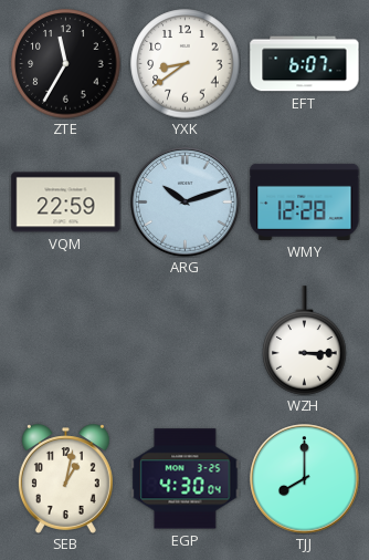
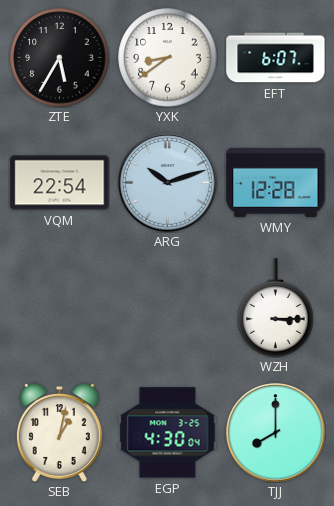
ZTE: 11:35 -> 5:35 (60, 58)
VQM: 22:59 -> 22:54 (60, 183)
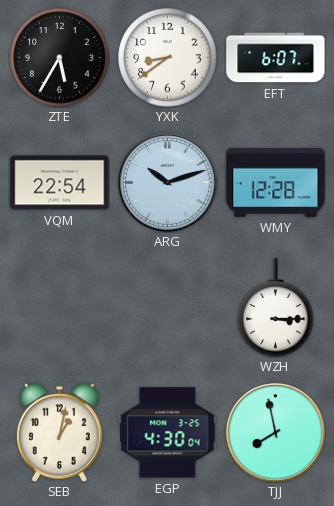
TJJ: 8:00 -> 7:58 (276, 433)
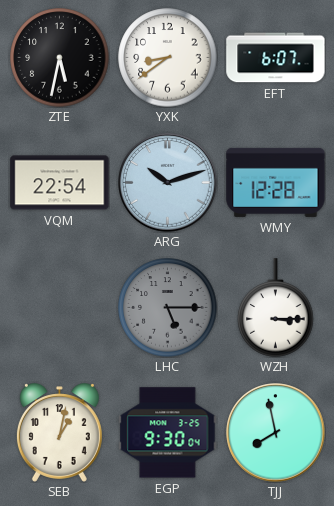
ZTE: 5:35 -> 5:32 (60, 58)
LHC: none -> 5:15 (168, 308)
EGP: 4:30 -> 9:30 (168, 433)
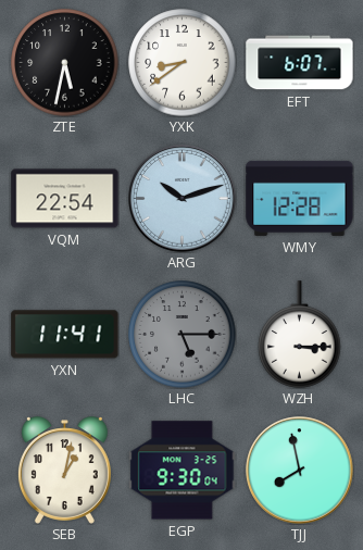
YXN: none -> 11:41 (65, 335)
